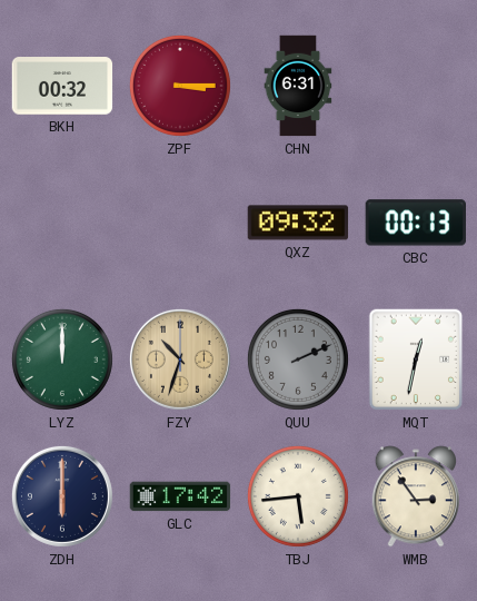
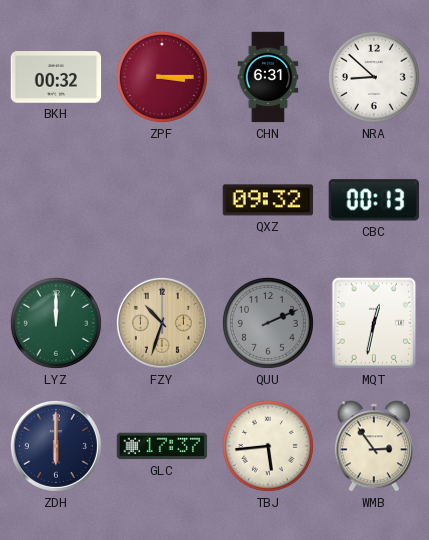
NRA: none -> 8:52 (374, 77)
GLC: 17:42 -> 17:37 (162, 446)
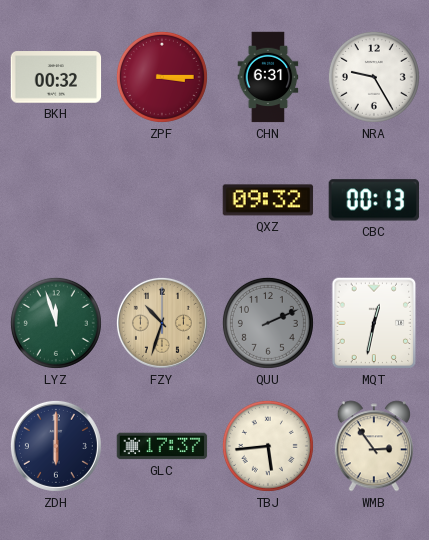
NRA: 8:52 -> 9:25 (374, 77)
LYZ: 12:00 -> 11:57 (56, 323)
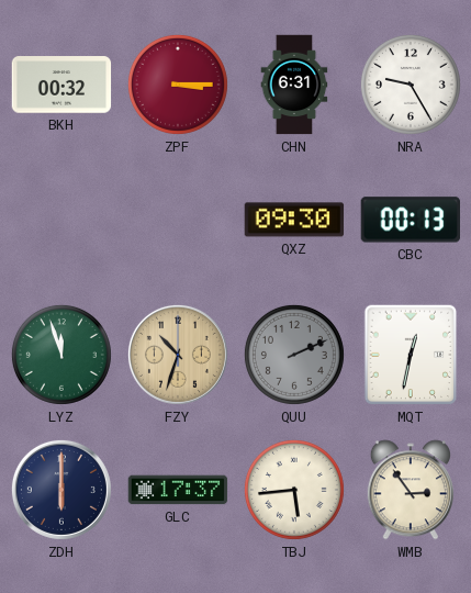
QXZ: 09:32 -> 09:30 (294, 220)
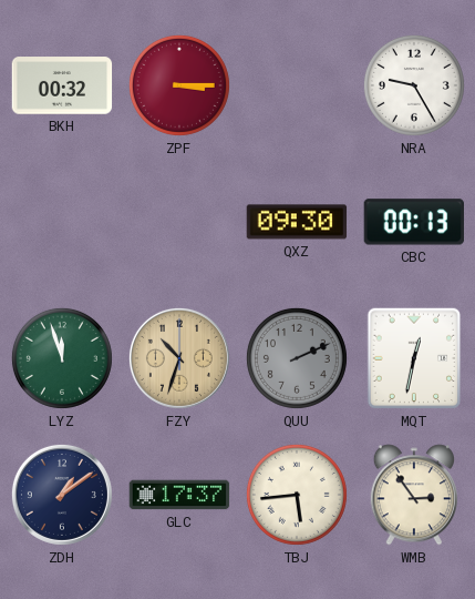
CHN: 6:31 -> none (294, 85)
ZDH: 6:00 -> 1:09 (62, 495)
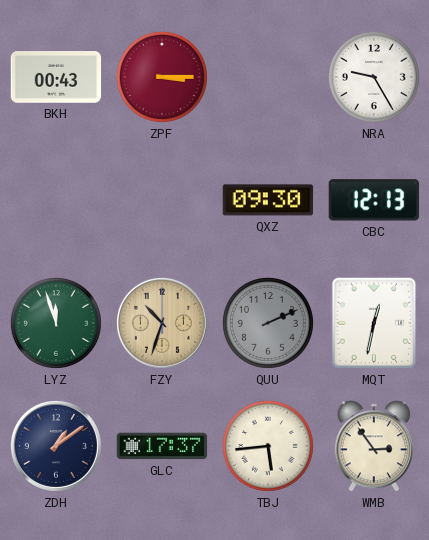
BKH: 00:32 -> 00:43 (56, 77)
CBC: 00:13 -> 12:13 (373, 200)
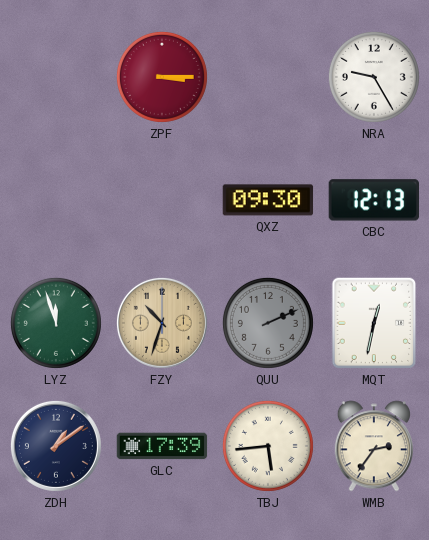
BKH: 00:43 -> none (56, 77)
GLC: 17:37 -> 17:39 (162, 446)
WMB: 2:54 -> 2:36 (374, 446)
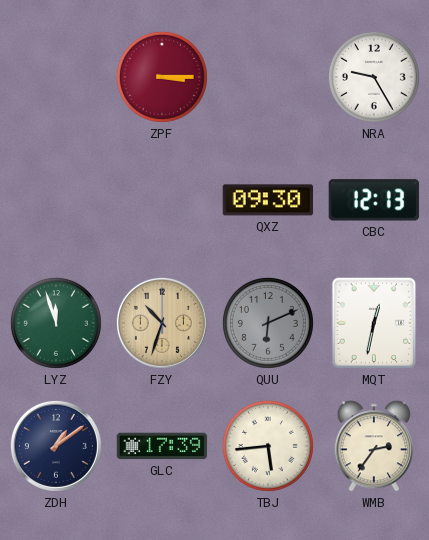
QUU: 2:11 -> 6:11 (268, 323)
